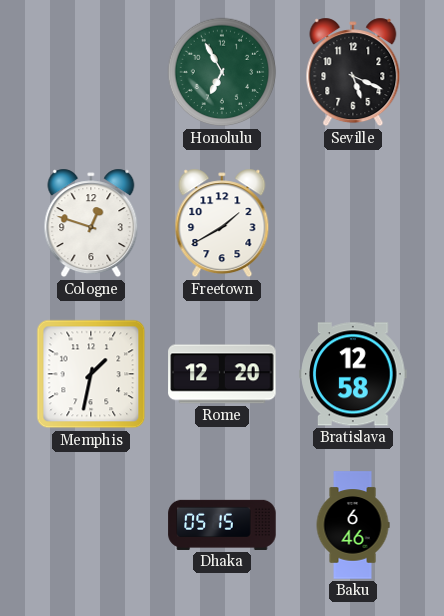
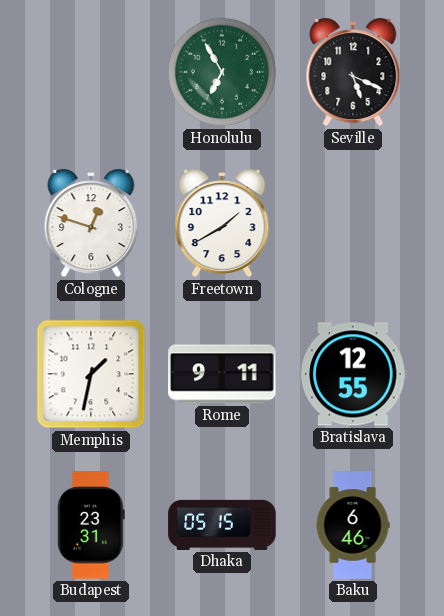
Rome: 12:20 -> 9:11 (222, 374)
Bratislava: 12:58 -> 12:55 (353, 374)
Budapest: none -> 23:31 (91, 525)
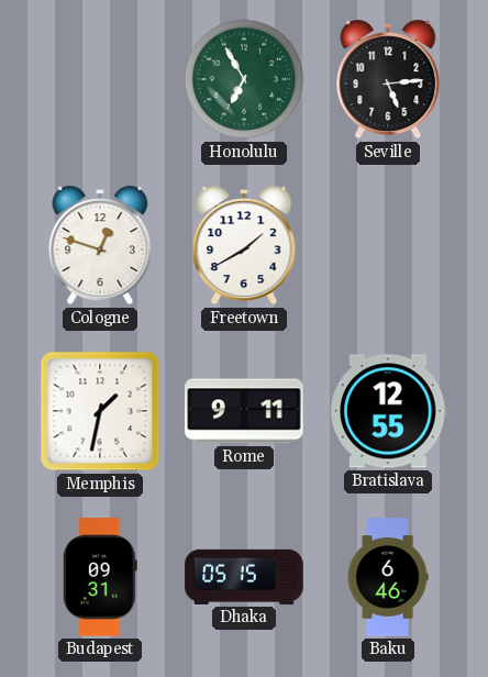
Seville: 5:19 -> 5:14 (388, 79)
Budapest: 23:31 -> 09:31 (100, 577)
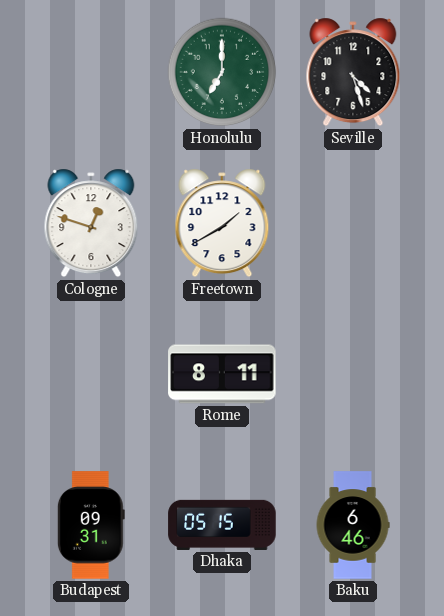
Honolulu: 6:55 -> 7:00 (222, 72)
Seville: 5:14 -> 4:27 (353, 72)
Memphis: 1:32 -> none (100, 411)
Rome: 9:11 -> 8:11 (222, 374)
Bratislava: 12:55 -> none (388, 411)
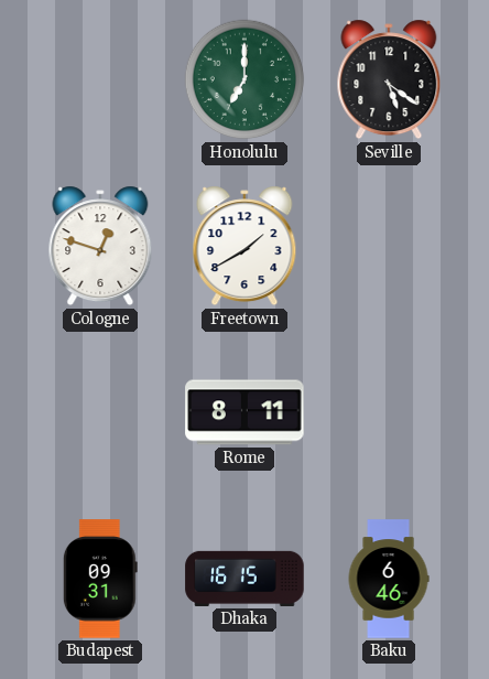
Seville: 4:27 -> 5:21 (389, 79)
Dhaka: 05:15 -> 16:15 (244, 579)
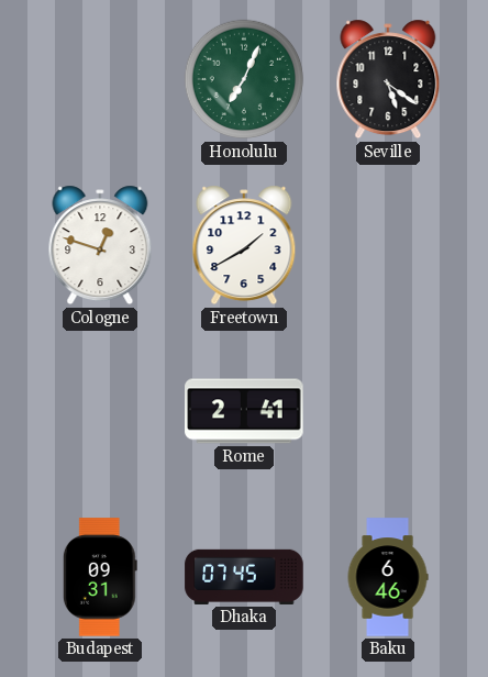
Honolulu: 7:00 -> 7:04 (244, 79)
Rome: 8:11 -> 2:41 (244, 411)
Dhaka: 16:15 -> 07:45 (244, 577)
